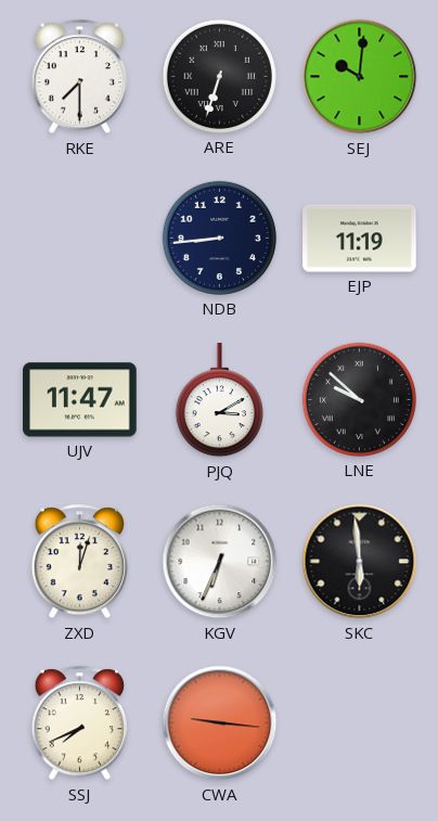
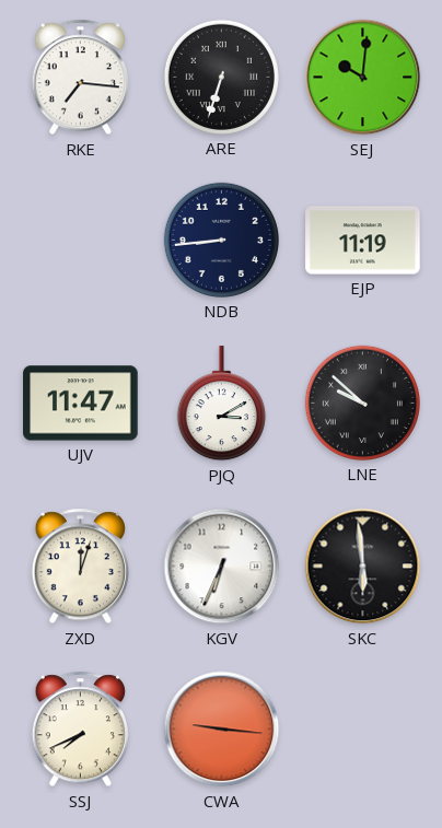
RKE: 7:30 -> 7:16 (80, 78)
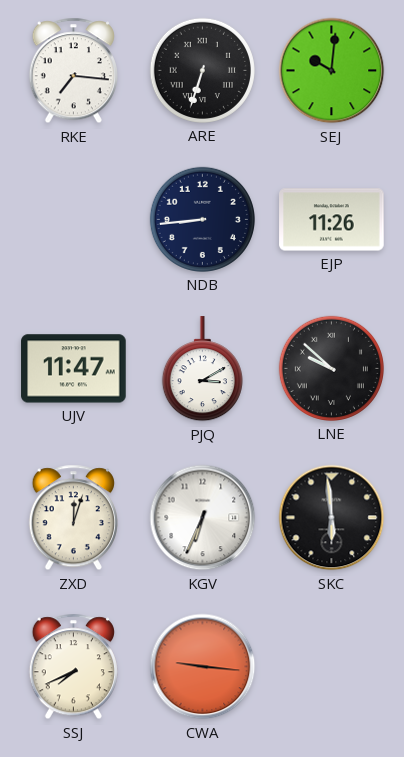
EJP: 11:19 -> 11:26 (332, 220)
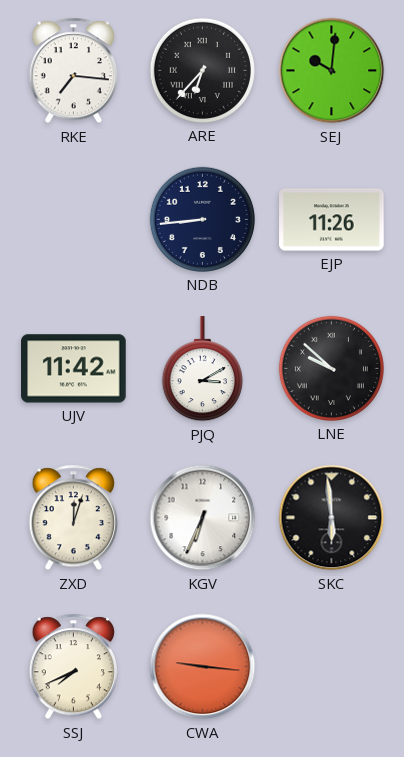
ARE: 6:33 -> 6:37 (202, 70)
UJV: 11:47 -> 11:42 (74, 369)
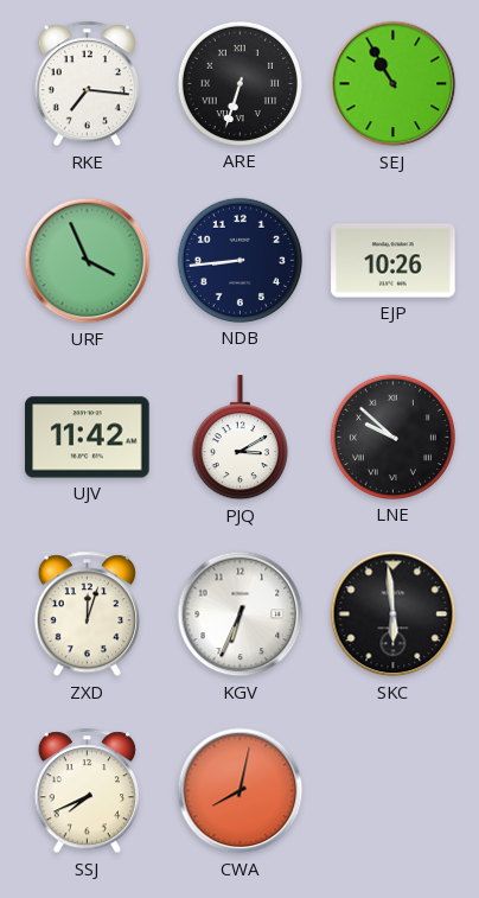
ARE: 6:37 -> 6:33 (239, 83)
SEJ: 10:01 -> 10:55 (394, 84)
URF: none -> 3:56 (88, 261)
EJP: 11:26 -> 10:26 (394, 261)
CWA: 9:16 -> 8:02 (241, 791)
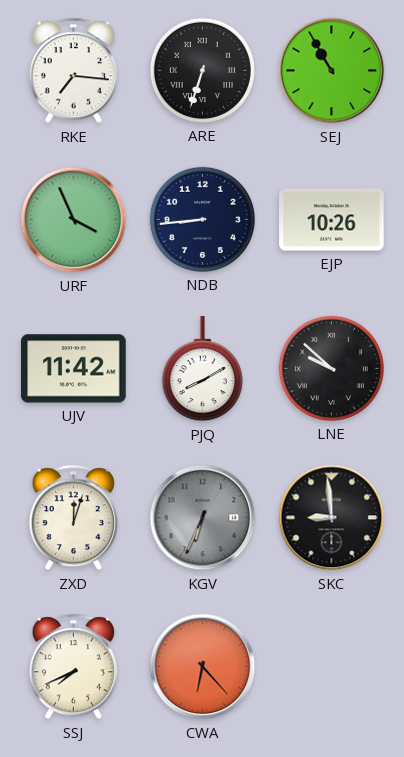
PJQ: 3:10 -> 8:10 (202, 369)
KGV dial: white -> grey (203, 518)
SKC: 5:59 -> 8:59 (332, 518)
CWA: 8:02 -> 6:23 (203, 667)
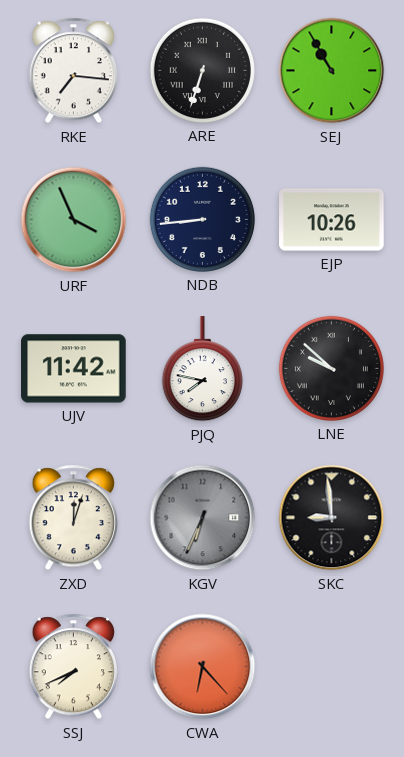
PJQ: 8:10 -> 7:47 (202, 369)
